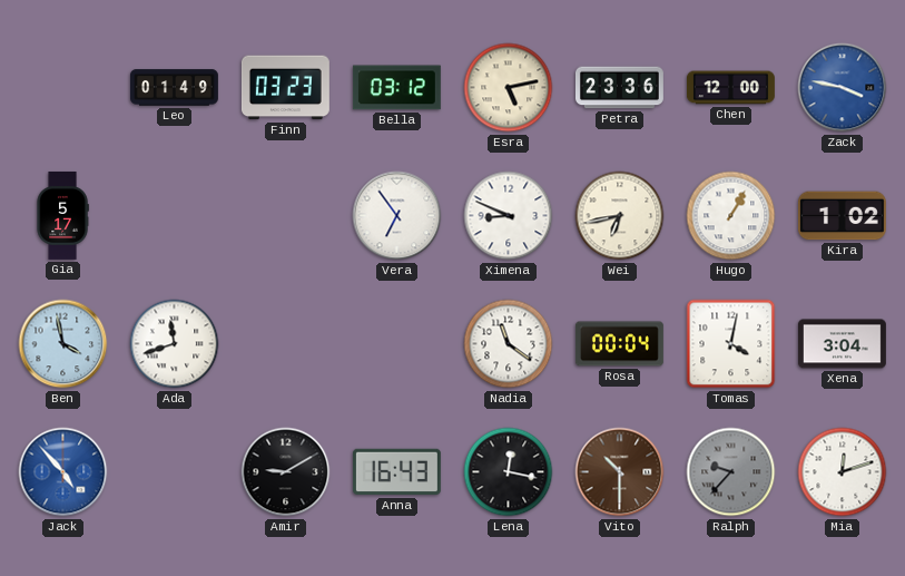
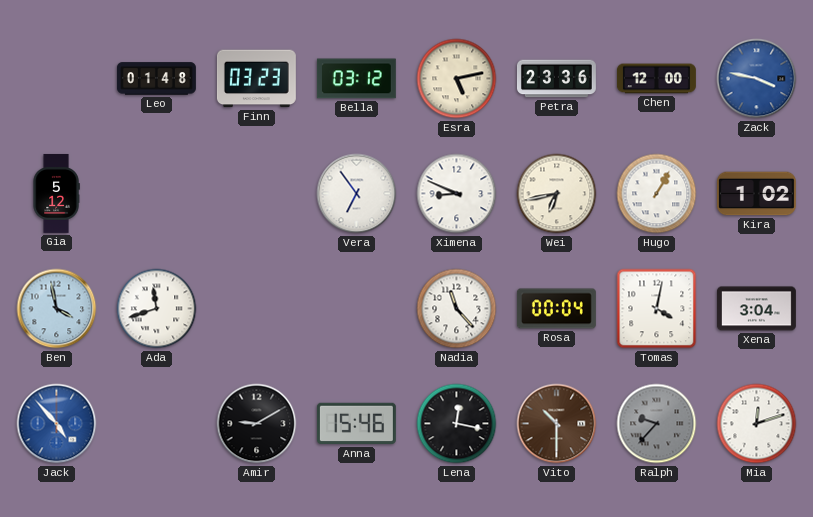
Leo: 01:49 -> 01:48 (156, 79)
Gia: 5:17 -> 5:12 (56, 193)
Nadia: 11:21 -> 11:23 (457, 309)
Anna: 16:43 -> 15:46 (356, 424)
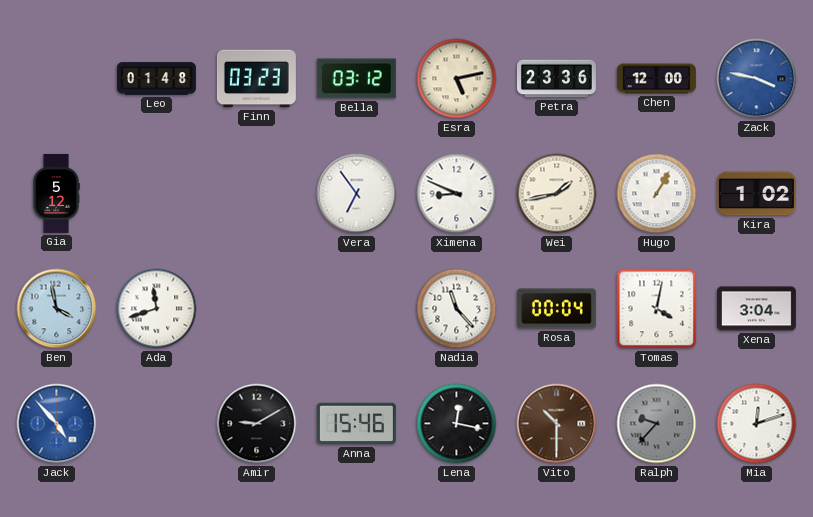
Wei: 6:43 -> 1:43 (557, 194)
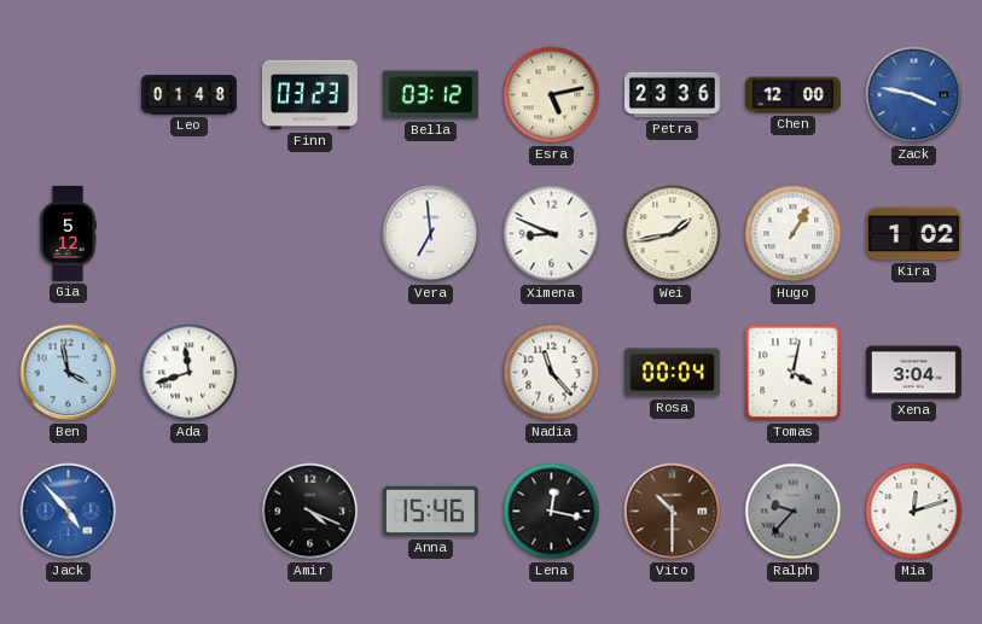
Vera: 6:54 -> 6:59 (431, 234)
Amir: 9:10 -> 4:19 (310, 512)
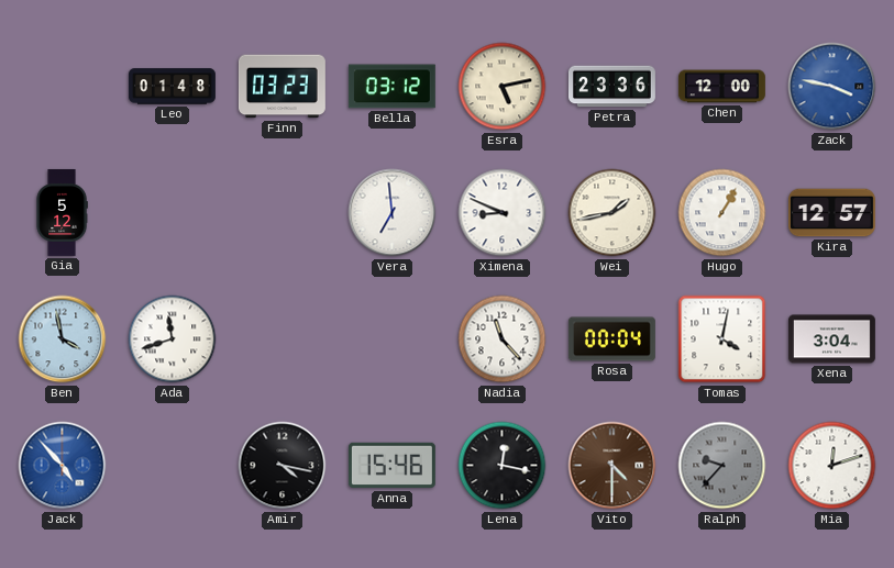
Kira: 1:02 -> 12:57 (831, 213)
Amir: 4:19 -> 4:17 (283, 466)
Vito: 10:30 -> 4:30 (612, 466)
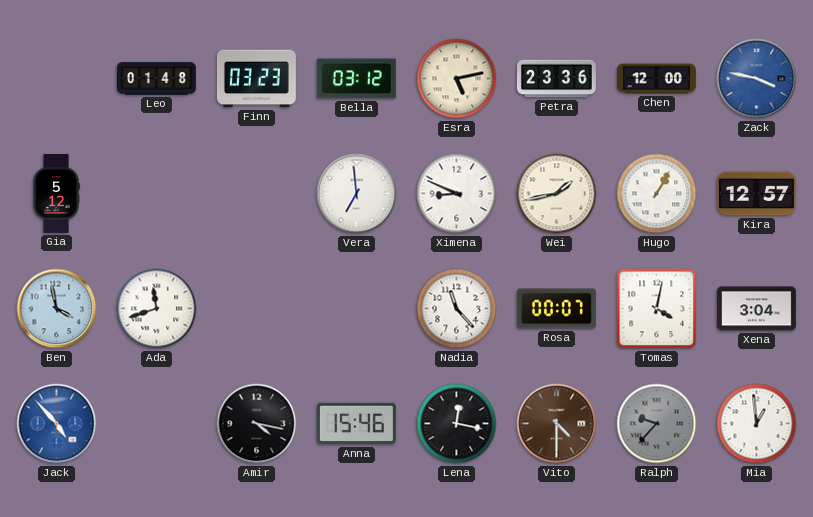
Rosa: 00:04 -> 00:07 (556, 309)
Mia: 12:12 -> 12:59 (757, 424)
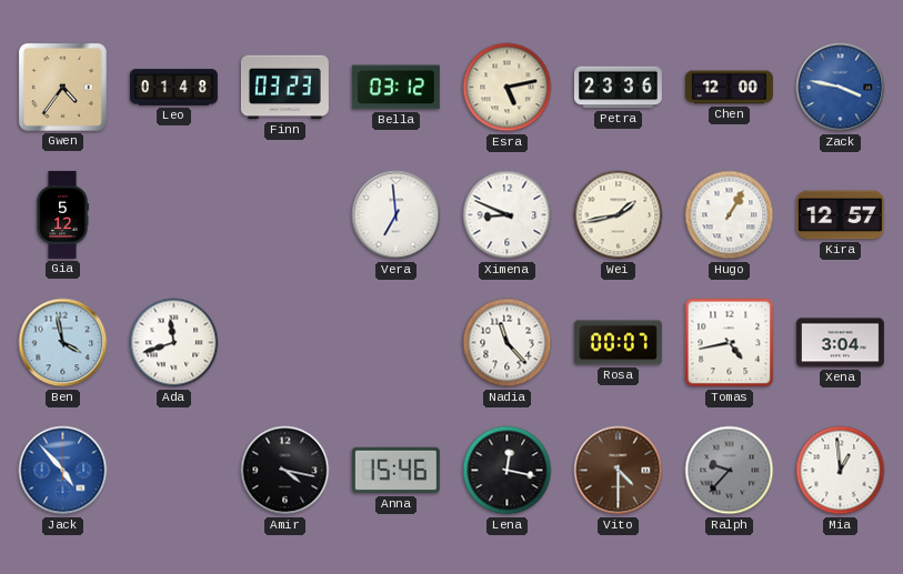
Gwen: none -> 4:36 (62, 87)
Tomas: 4:02 -> 4:43 (730, 343)
